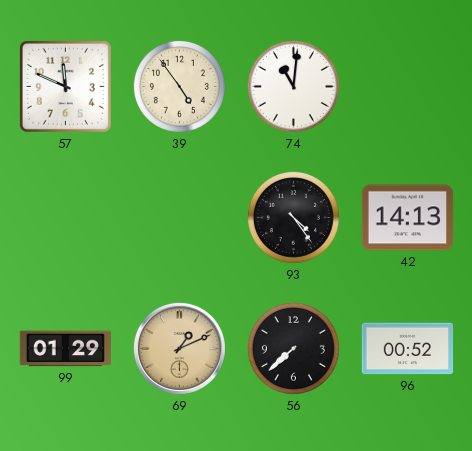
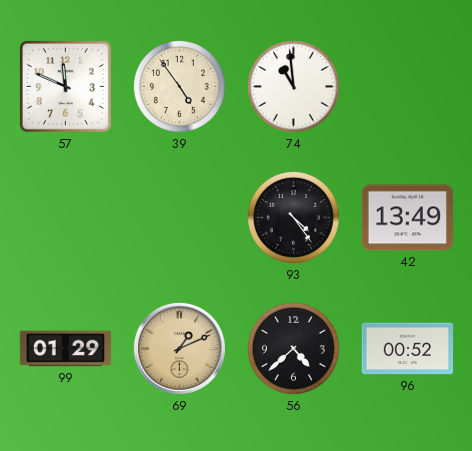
74: 11:01 -> 10:59 (293, 86)
42: 14:13 -> 13:49 (408, 218)
56: 7:38 -> 4:38 (293, 348)
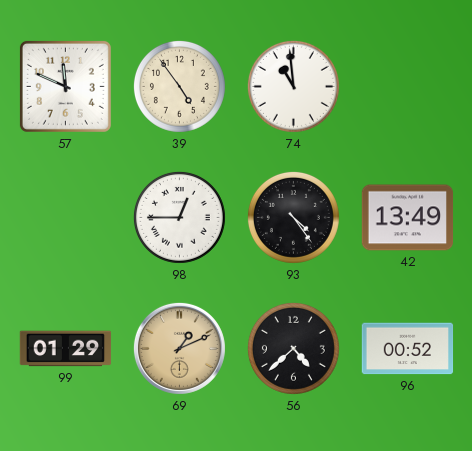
98: none -> 12:45 (179, 217)
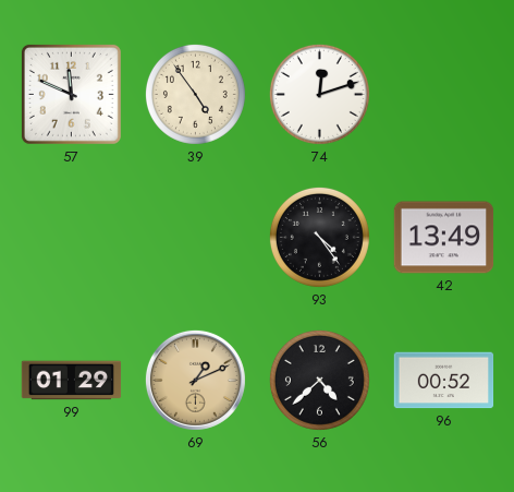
74: 10:59 -> 12:12 (319, 94)
98: 12:45 -> none (179, 217)
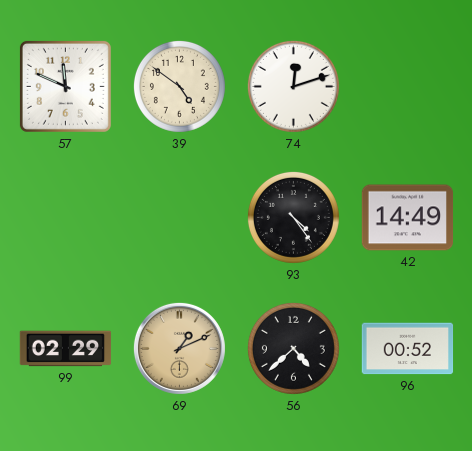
39: 4:54 -> 4:51 (179, 86)
42: 13:49 -> 14:49 (408, 218)
99: 01:29 -> 02:29 (66, 349)
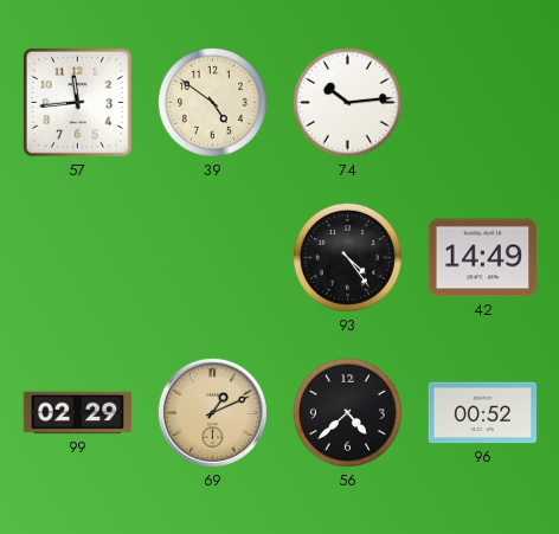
57: 11:49 -> 11:44 (77, 102)
74: 12:12 -> 10:14 (347, 102)
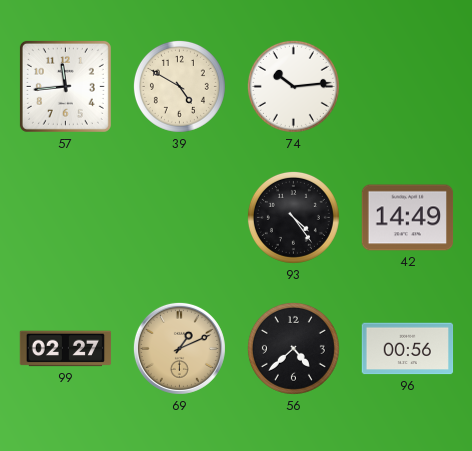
39: 4:51 -> 4:50 (179, 86)
99: 02:29 -> 02:27 (66, 349)
96: 00:52 -> 00:56 (408, 349)
